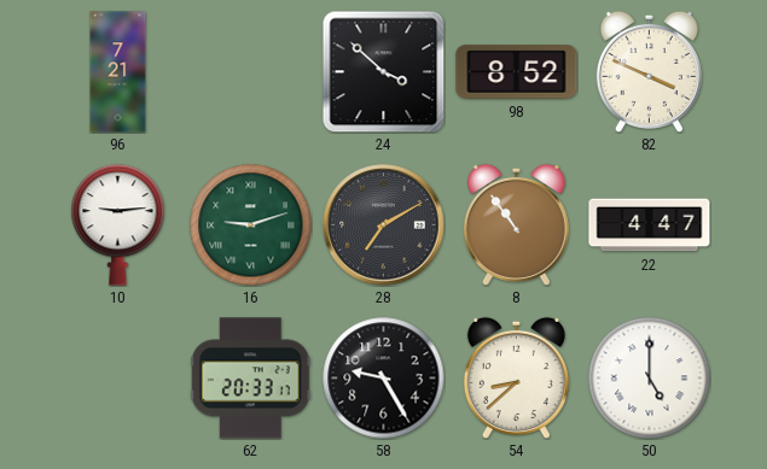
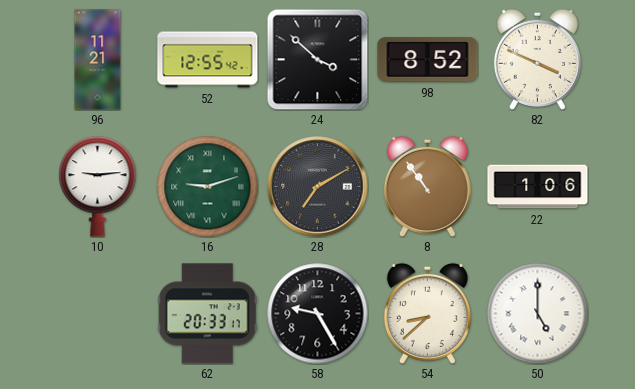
96: 7:21 -> 11:21 (98, 60)
52: none -> 12:55 (208, 60)
22: 4:47 -> 1:06 (538, 187)
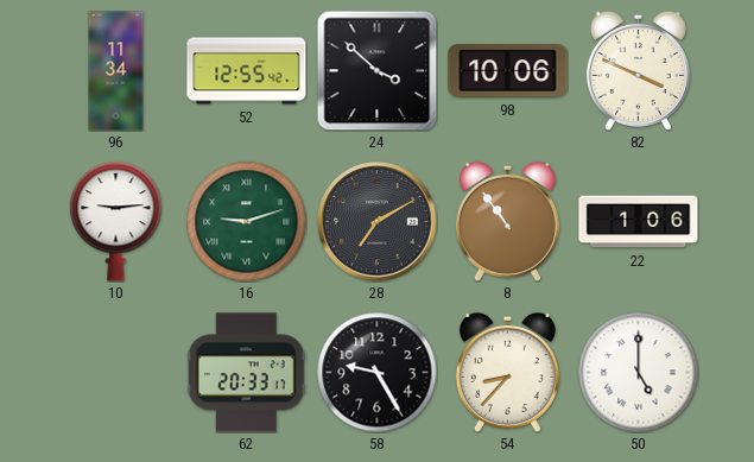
96: 11:21 -> 11:34 (116, 71)
98: 8:52 -> 10:06 (508, 71)
54: 8:38 -> 8:37 (507, 372)
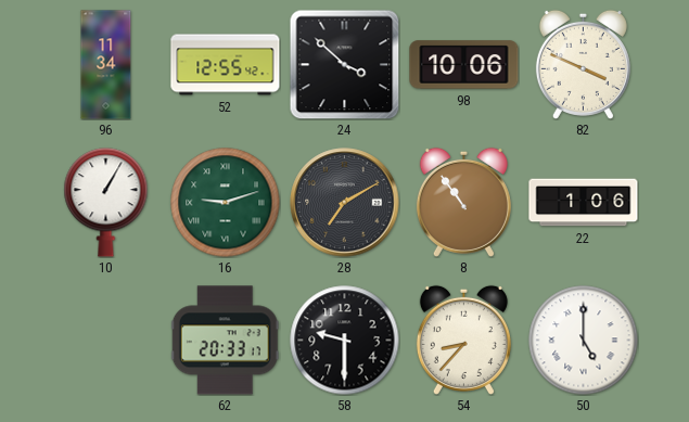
10: 9:14 -> 1:05 (106, 203)
58: 9:25 -> 9:30 (345, 341)
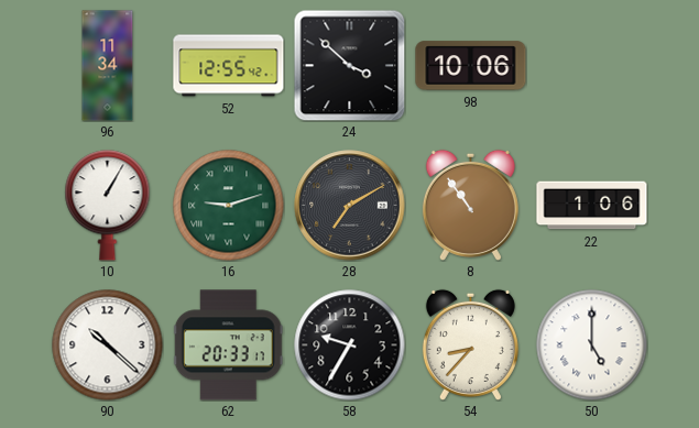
82: 3:49 -> none (583, 64)
90: none -> 10:22 (108, 345)
58: 9:30 -> 9:35 (350, 345)
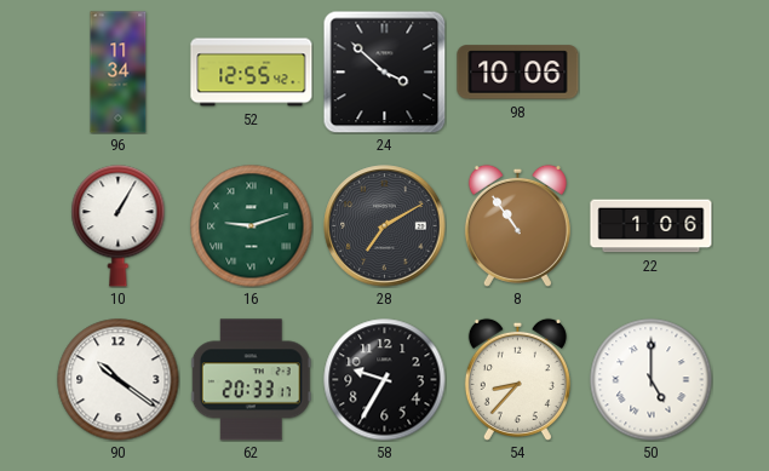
90: 10:22 -> 10:21 (119, 380)
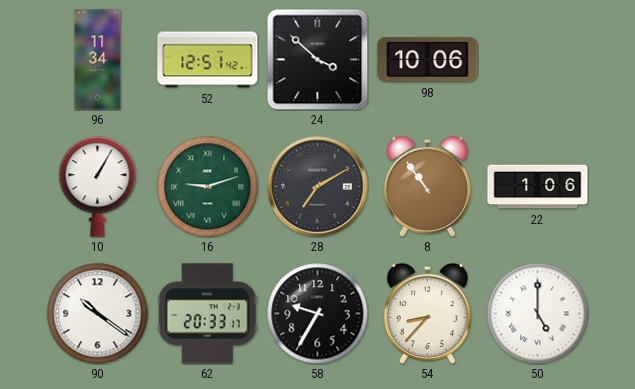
52: 12:55 -> 12:51 (208, 60)
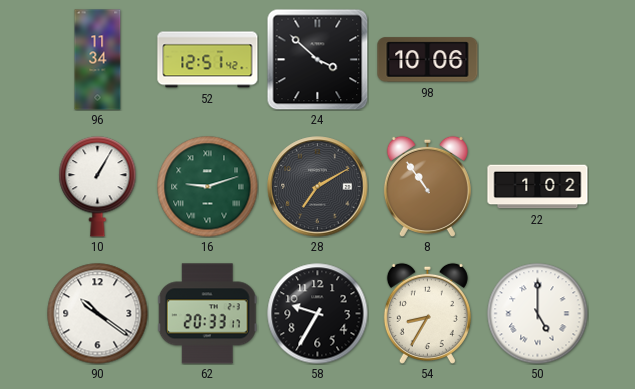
22: 1:06 -> 1:02 (538, 187)
54: 8:37 -> 8:35 (427, 313)
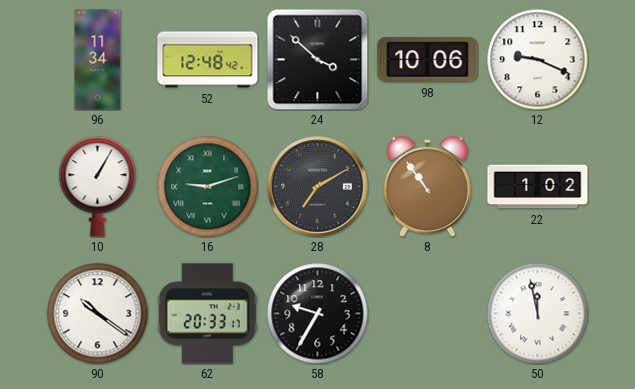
52: 12:51 -> 12:48 (208, 60)
12: none -> 9:19 (538, 60)
54: 8:35 -> none (427, 313)
50: 5:00 -> 11:58 (538, 314)
